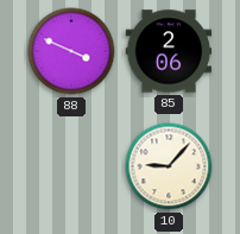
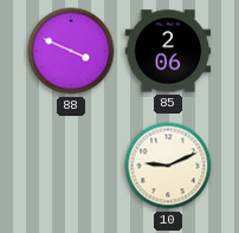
10: 9:07 -> 9:11 (168, 166)
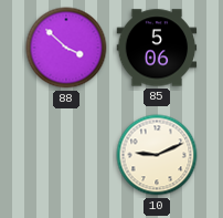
88: 3:49 -> 3:52 (66, 48)
85: 2:06 -> 5:06 (157, 48)
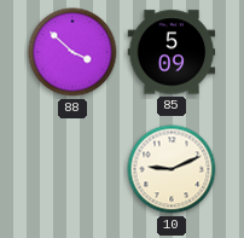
85: 5:06 -> 5:09 (172, 52)
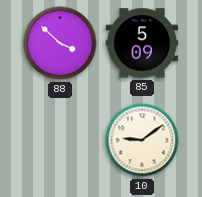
10: 9:11 -> 9:09 (142, 140)
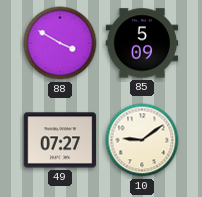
88: 3:52 -> 3:50 (60, 43)
49: none -> 07:27 (60, 140)
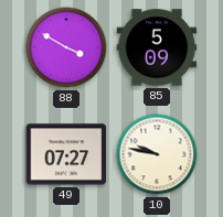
10: 9:09 -> 9:47 (157, 154)
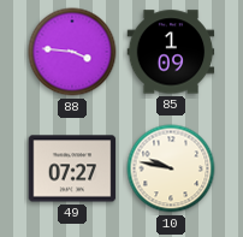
88: 3:50 -> 3:46 (72, 52)
85: 5:09 -> 1:09 (171, 52)
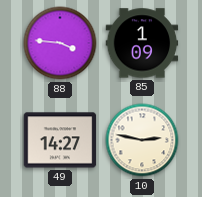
49: 07:27 -> 14:27 (60, 140)
10: 9:47 -> 2:47 (142, 140)
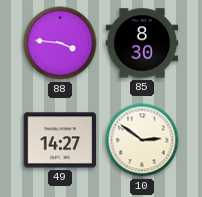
85: 1:09 -> 8:30 (142, 43)
10: 2:47 -> 2:51 (142, 140)
